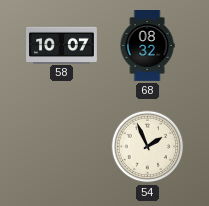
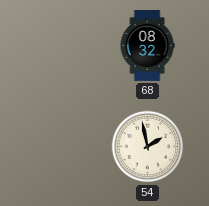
58: 10:07 -> none (62, 45)
54: 1:56 -> 1:58 (148, 147)
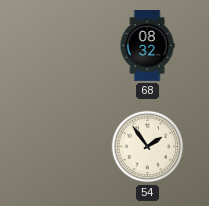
54: 1:58 -> 1:54 (148, 147)
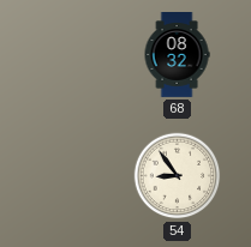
54: 1:54 -> 8:54 (178, 176)
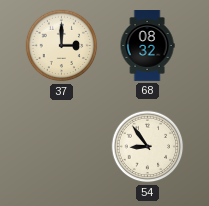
37: none -> 3:00 (62, 46)
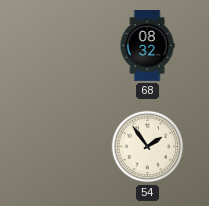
37: 3:00 -> none (62, 46)
54: 8:54 -> 1:54 (148, 147)
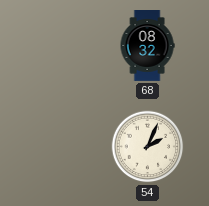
54: 1:54 -> 2:04 (148, 147)
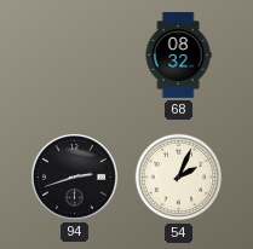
94: none -> 2:42 (75, 178)
